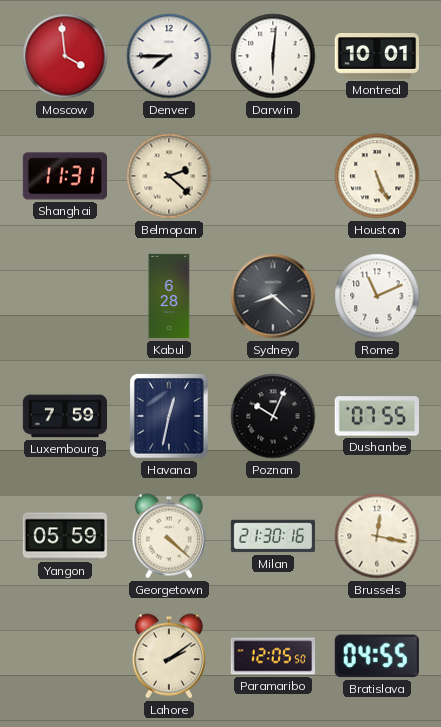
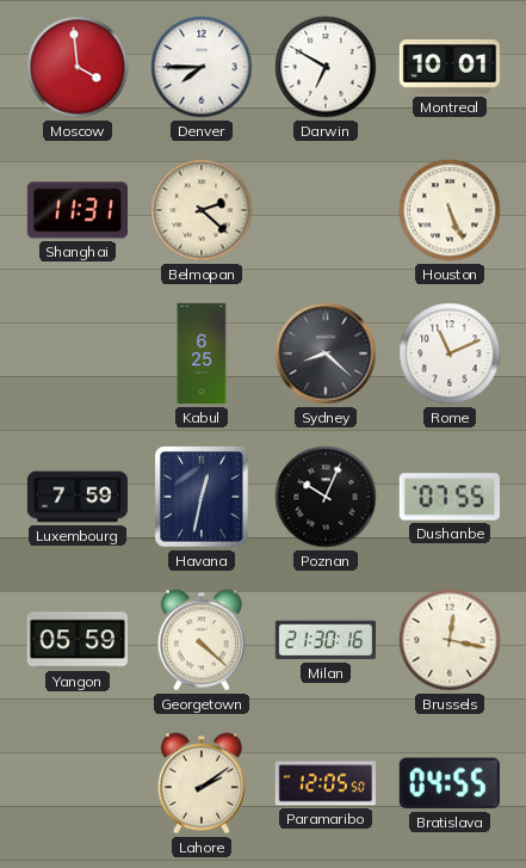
Darwin: 6:01 -> 6:50 (326, 67)
Kabul: 6:28 -> 6:25 (202, 353)
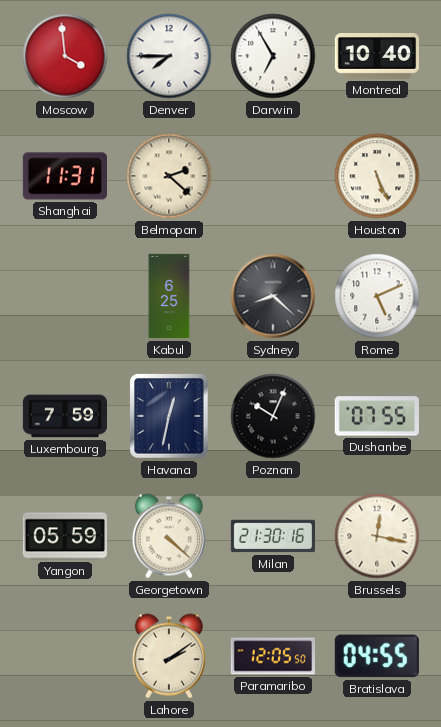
Darwin: 6:50 -> 6:55 (273, 56)
Montreal: 10:01 -> 10:40 (376, 57)
Rome: 11:11 -> 5:11 (377, 296)
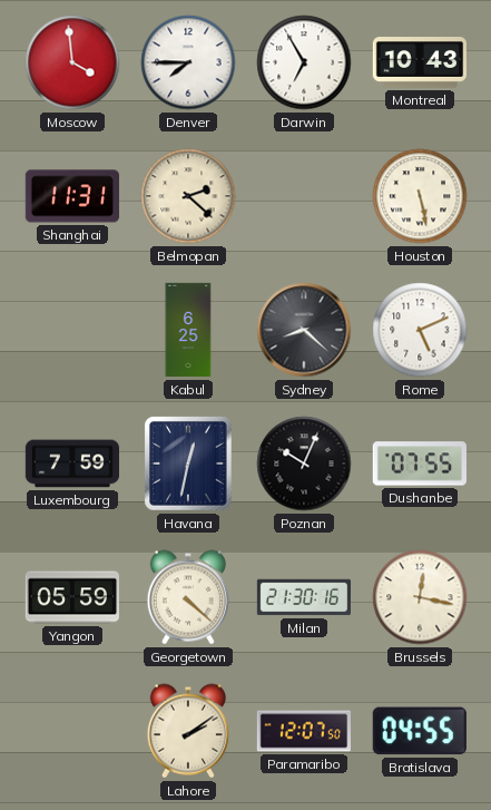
Montreal: 10:40 -> 10:43 (419, 64)
Houston: 5:26 -> 5:28 (420, 196)
Paramaribo: 12:05 -> 12:07 (303, 731)
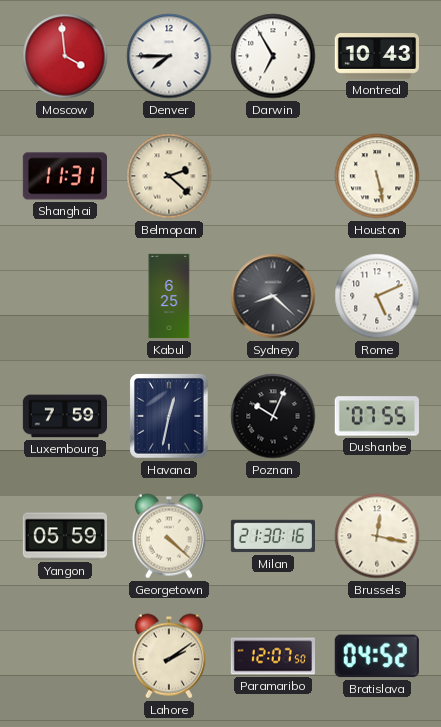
Bratislava: 04:55 -> 04:52 (377, 656)
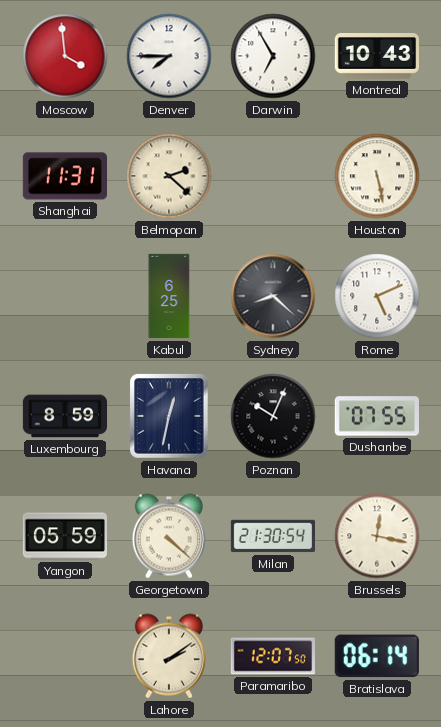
Luxembourg: 7:59 -> 8:59 (64, 416)
Milan: 21:30:16 -> 21:30:54 (272, 536)
Bratislava: 04:52 -> 06:14 (377, 656)
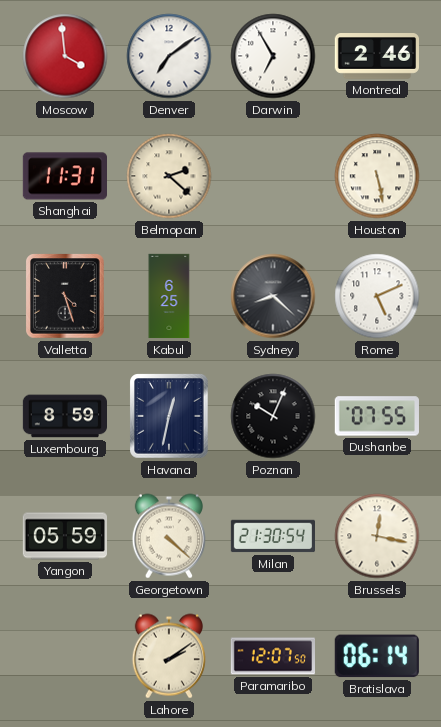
Denver: 7:45 -> 7:09 (169, 56)
Montreal: 10:43 -> 2:46 (376, 57)
Valletta: none -> 4:27 (65, 296)
